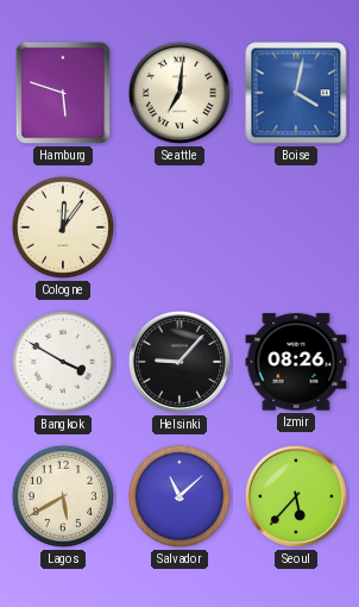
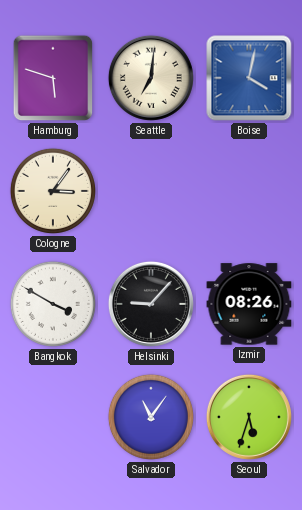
Cologne: 12:06 -> 3:06 (53, 191)
Lagos: 5:40 -> none (63, 496)
Salvador: 11:08 -> 11:06 (151, 417)
Seoul: 5:37 -> 5:33 (249, 417)
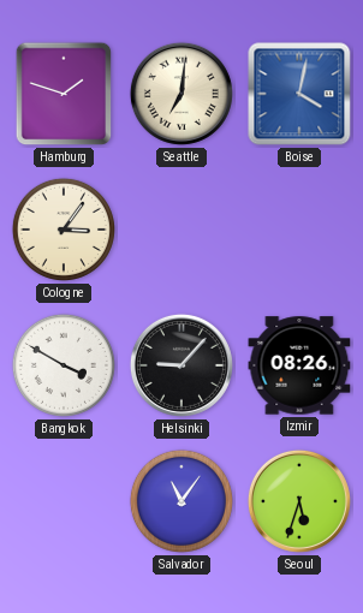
Hamburg: 5:48 -> 1:48 (64, 94)
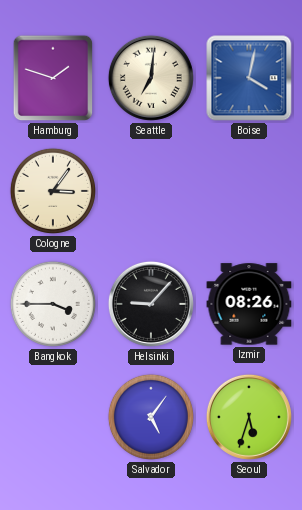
Bangkok: 3:50 -> 3:45 (53, 304)
Salvador: 11:06 -> 5:06 (151, 417)
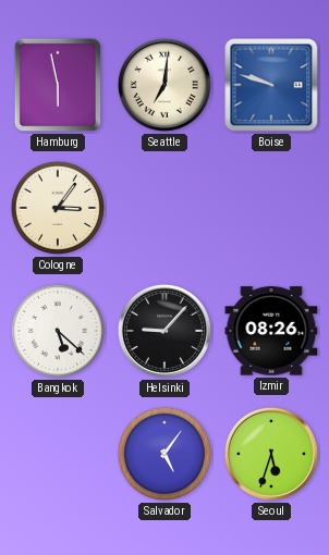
Hamburg: 1:48 -> 5:58 (58, 85)
Boise: 4:02 -> 9:48 (271, 85)
Bangkok: 3:45 -> 5:22 (58, 331)
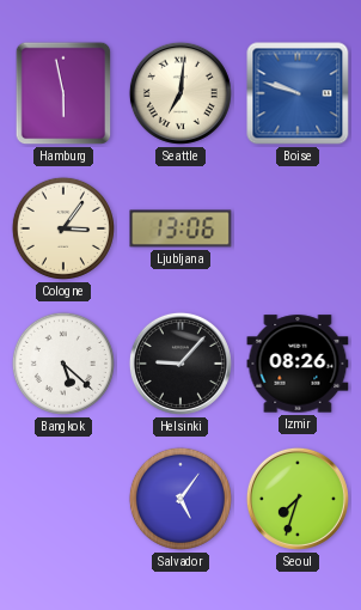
Ljubljana: none -> 13:06 (180, 228)
Seoul: 5:33 -> 7:33 (298, 499)
